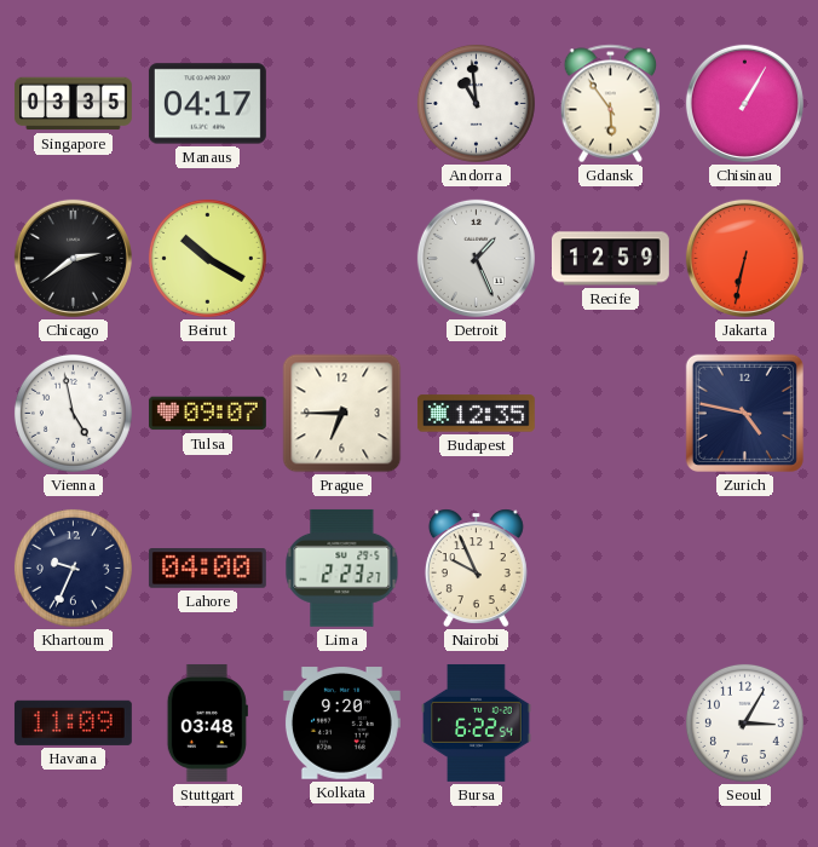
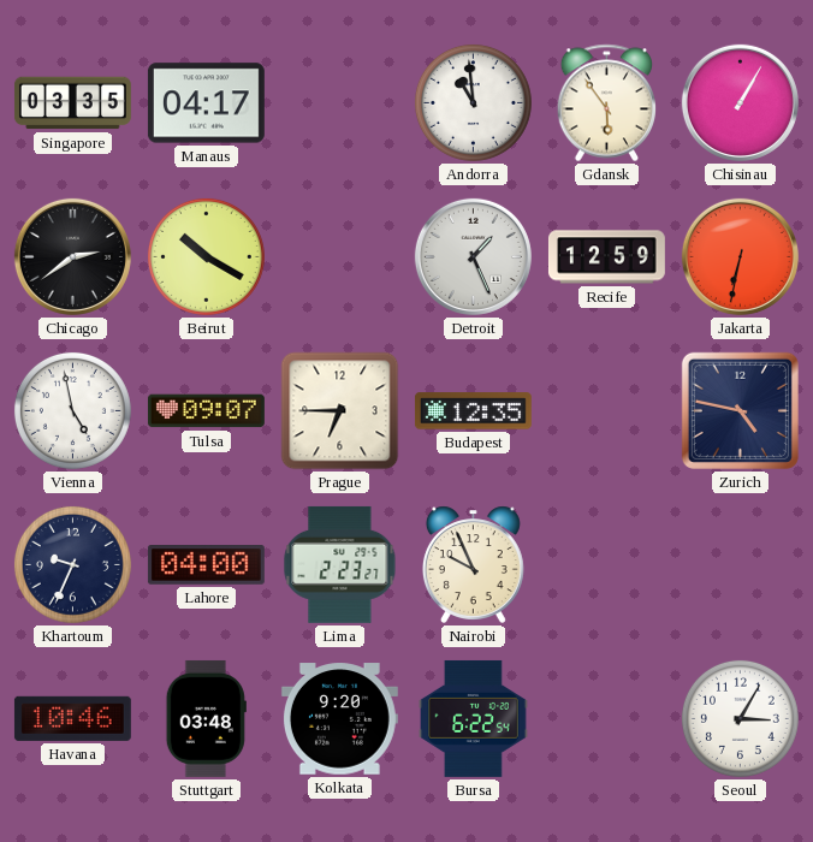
Havana: 11:09 -> 10:46 (72, 718)
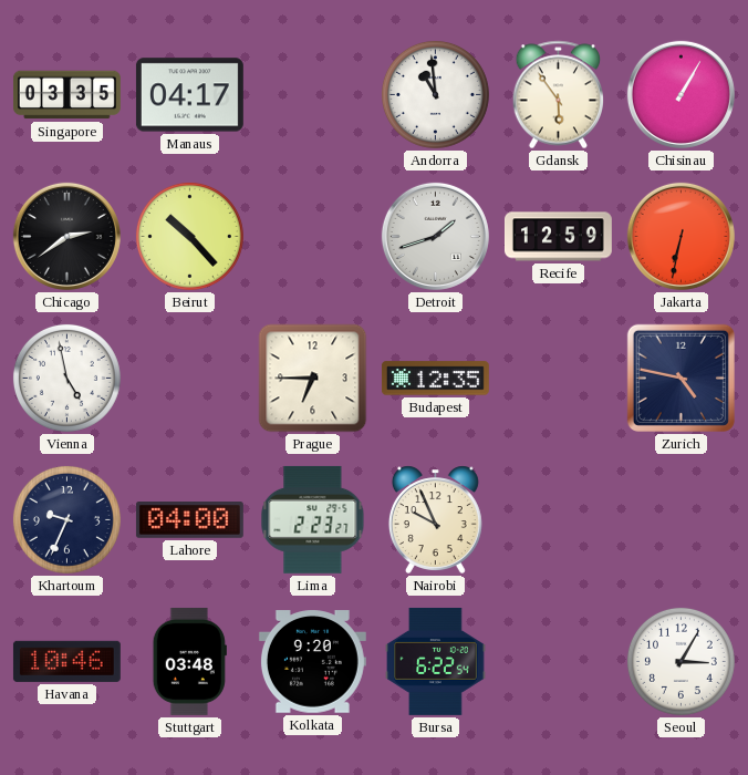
Beirut: 10:20 -> 10:23 (189, 236)
Detroit: 1:26 -> 1:42 (435, 236)
Tulsa: 09:07 -> none (206, 411)
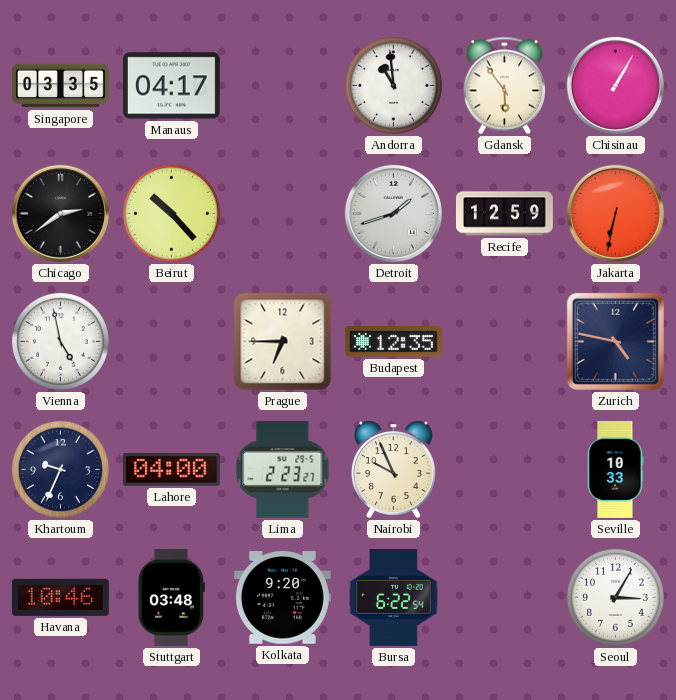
Seville: none -> 10:33 (615, 469)
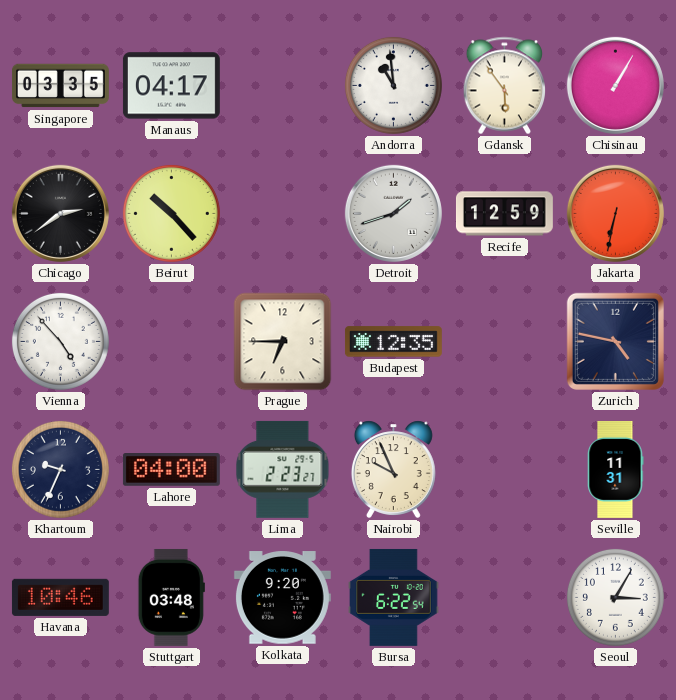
Vienna: 4:58 -> 4:53 (60, 341)
Seville: 10:33 -> 11:31 (615, 469)
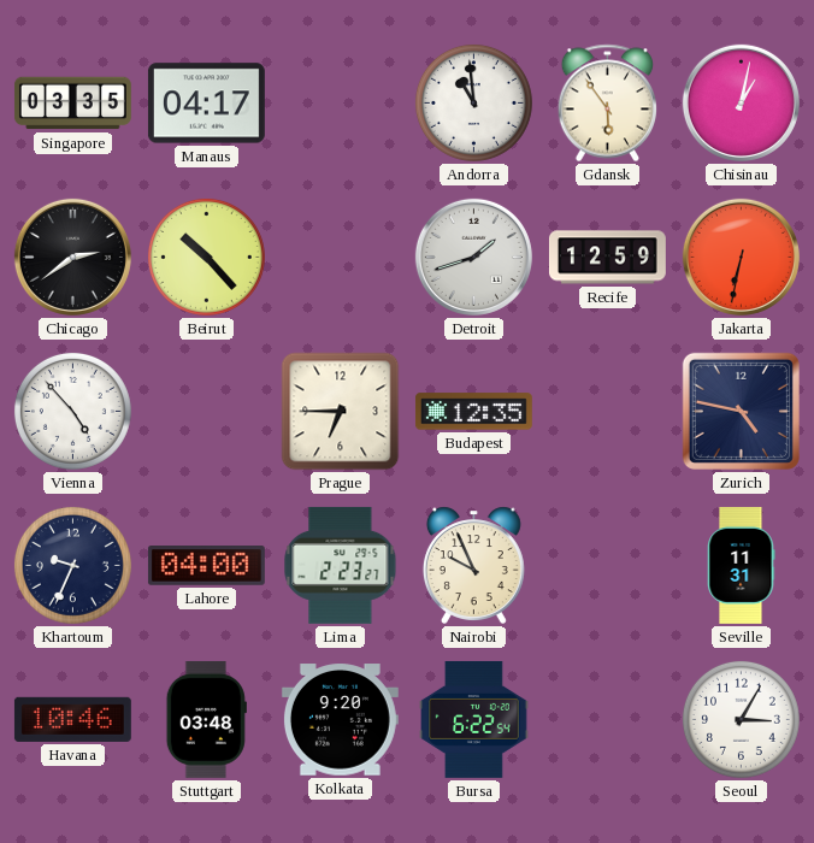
Chisinau: 1:05 -> 1:02 (741, 102)
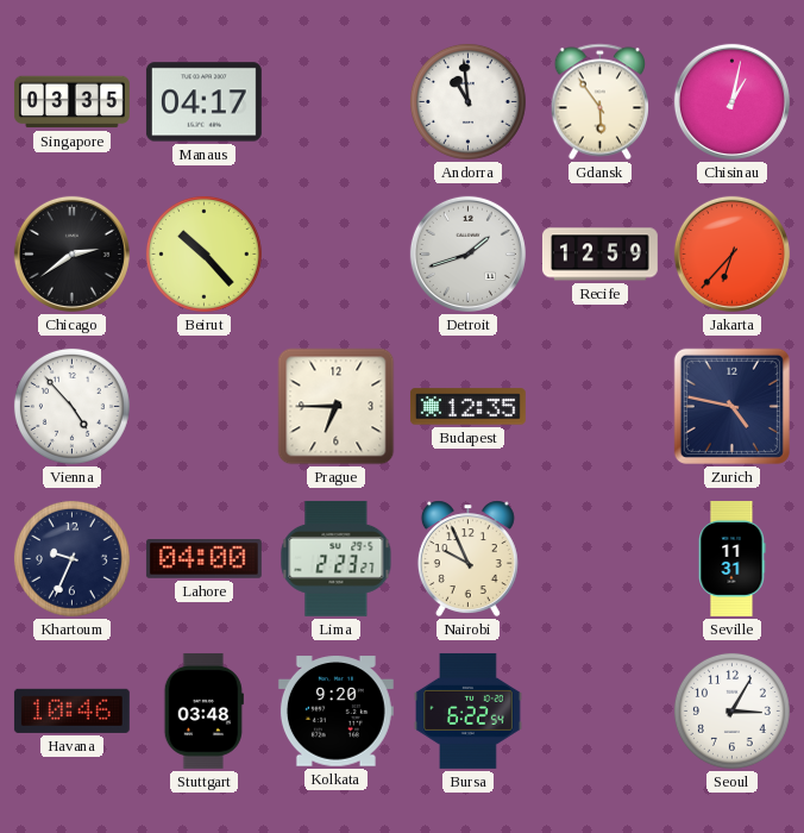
Jakarta: 6:32 -> 6:37 (731, 253)
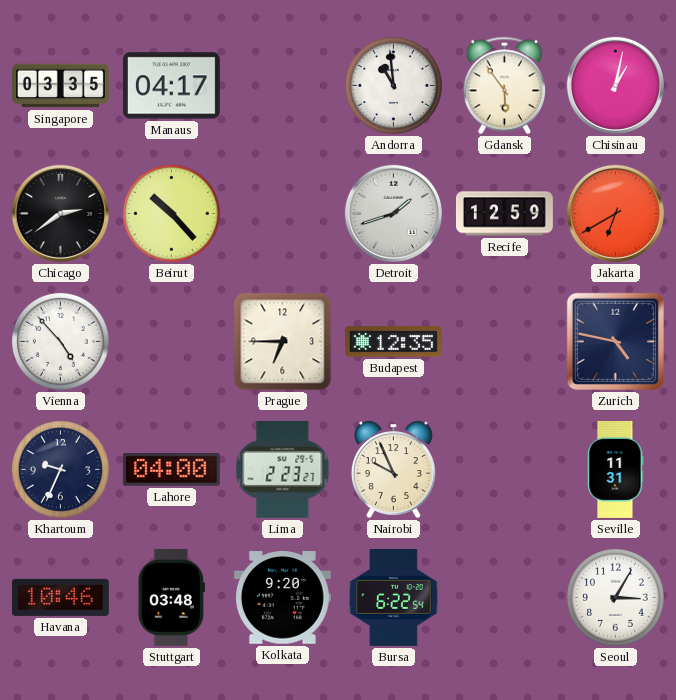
Jakarta: 6:37 -> 6:40 (615, 213)
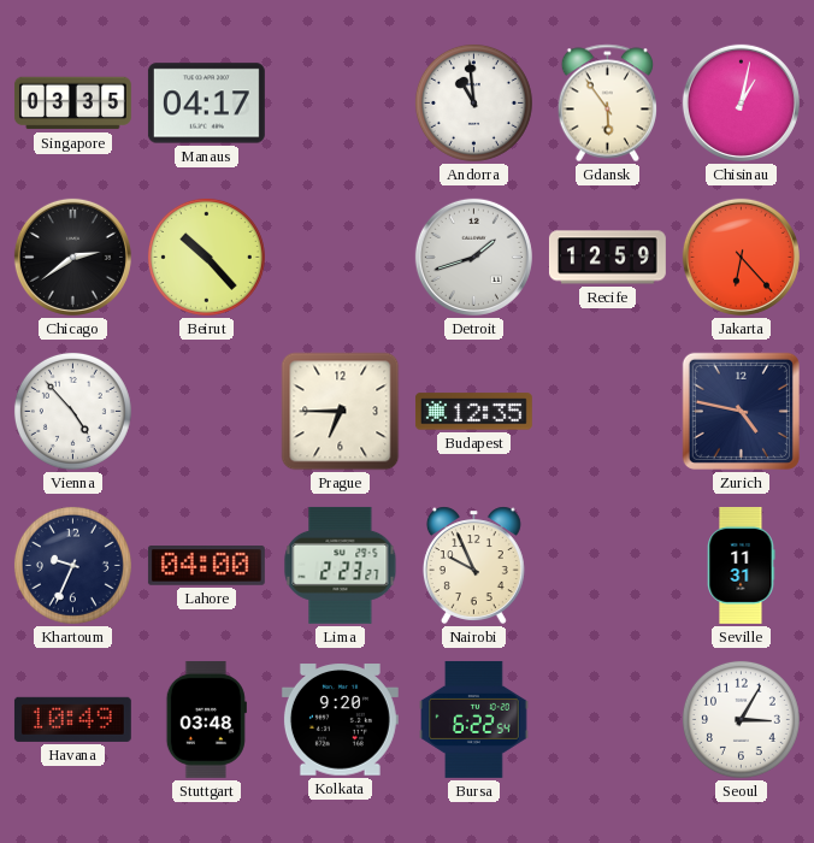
Jakarta: 6:40 -> 6:23 (741, 257)
Havana: 10:46 -> 10:49 (72, 719)
